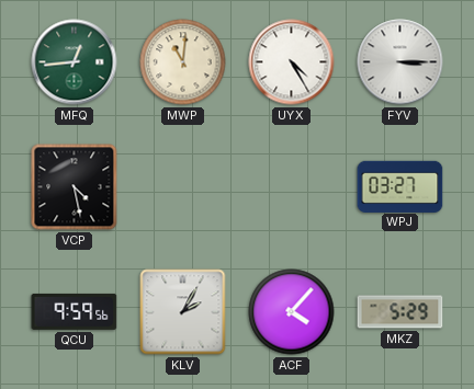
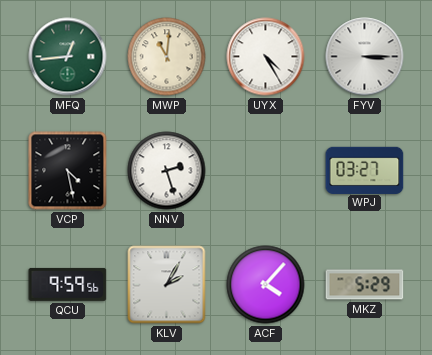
NNV: none -> 2:27 (167, 171)
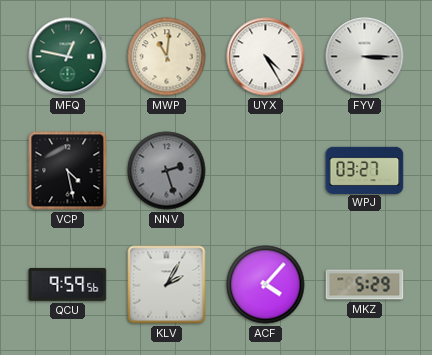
MFQ: 12:44 -> 12:47 (68, 57)
NNV dial: white -> grey (167, 171)
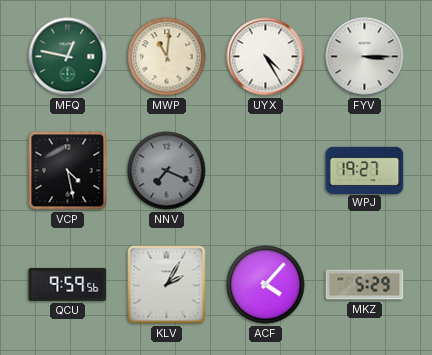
NNV: 2:27 -> 7:19 (167, 171)
WPJ: 03:27 -> 19:27 (365, 170)
